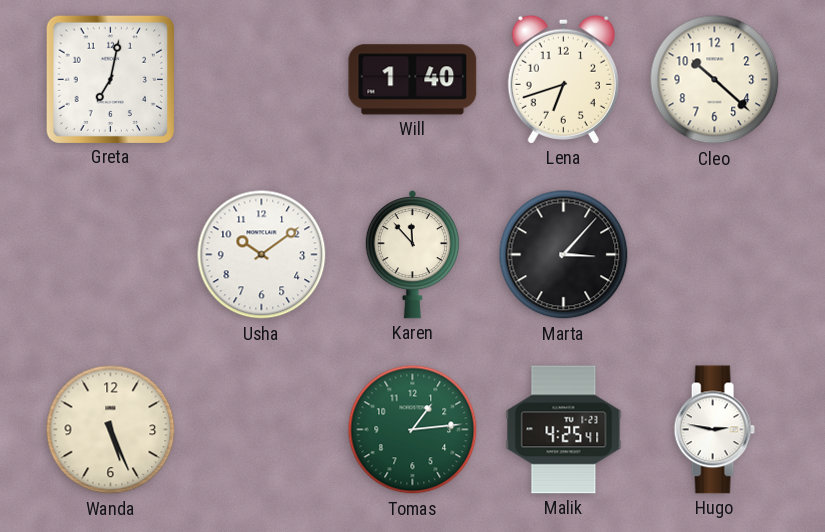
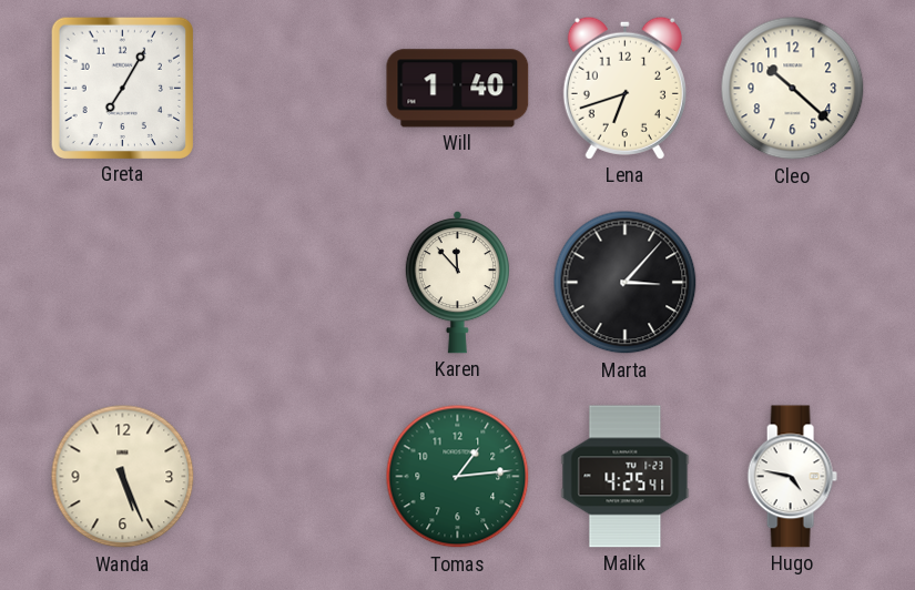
Greta: 7:02 -> 7:05 (122, 88)
Usha: 10:09 -> none (262, 255)
Hugo: 2:47 -> 4:47 (792, 477)
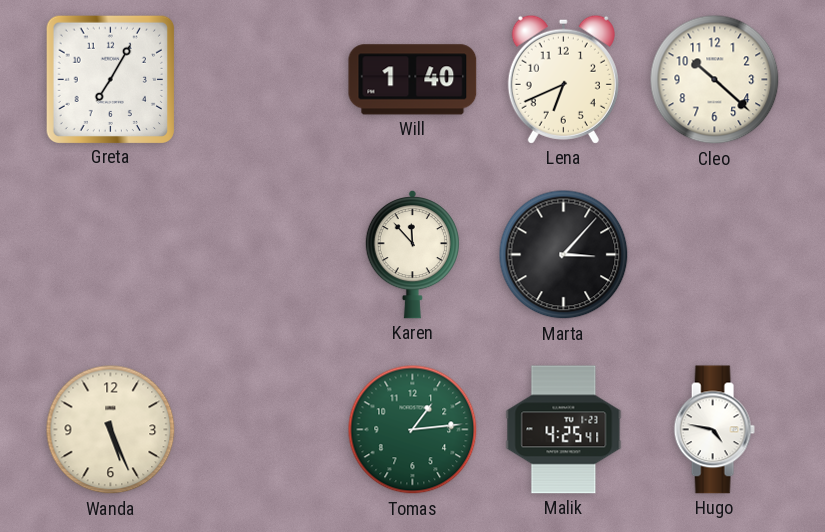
Lena: 6:42 -> 6:41 (563, 79)
